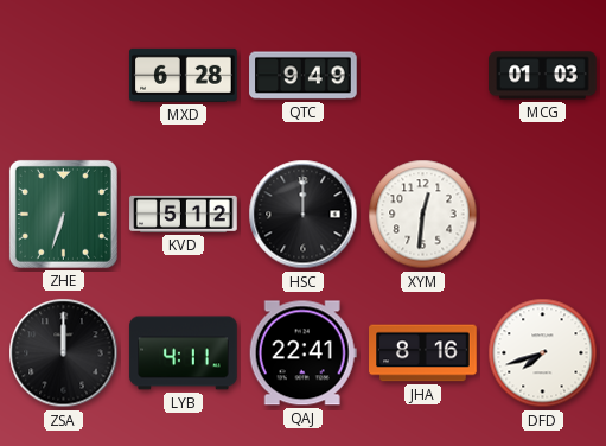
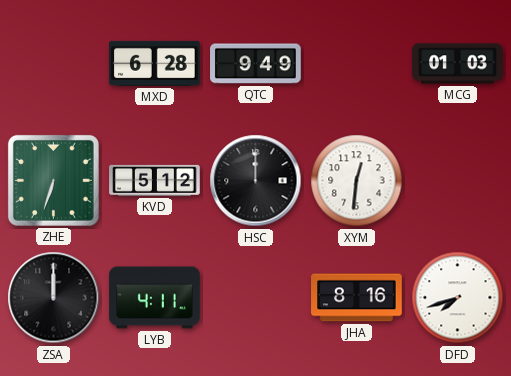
QAJ: 22:41 -> none (302, 353)
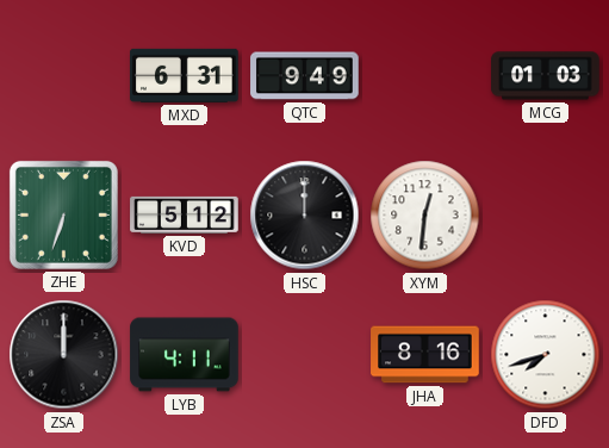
MXD: 6:28 -> 6:31 (185, 75)
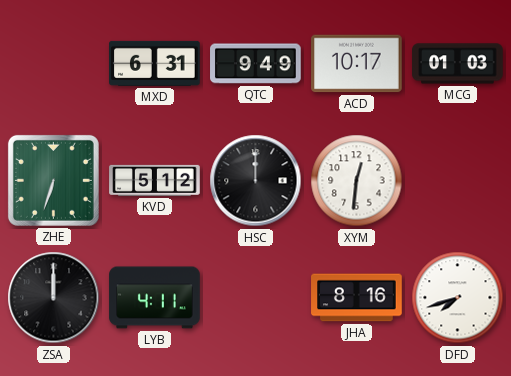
ACD: none -> 10:17 (357, 64)
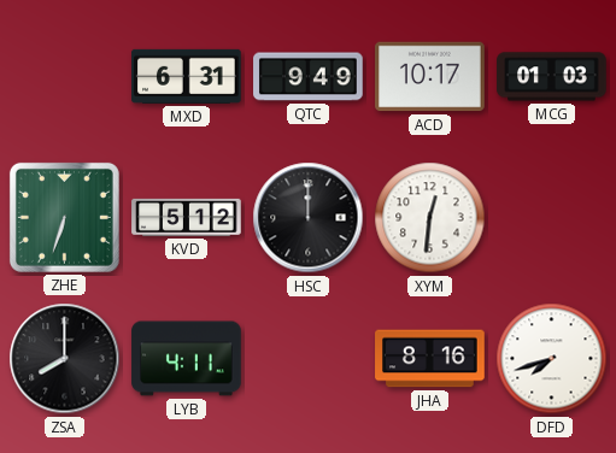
ZSA: 12:00 -> 8:00 (65, 359)
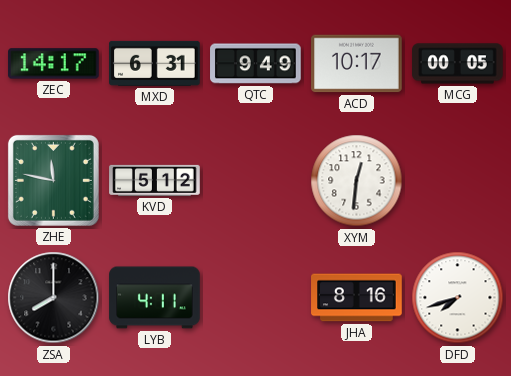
ZEC: none -> 14:17 (54, 64)
MCG: 01:03 -> 00:05 (458, 64)
ZHE: 6:33 -> 11:47 (53, 180)
HSC: 12:00 -> none (309, 218)
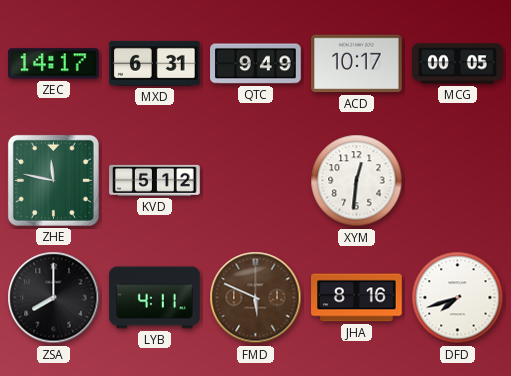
FMD: none -> 5:49 (256, 298)
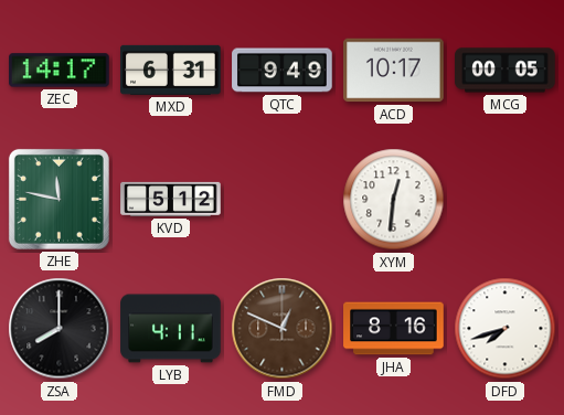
FMD: 5:49 -> 12:49 (283, 329)
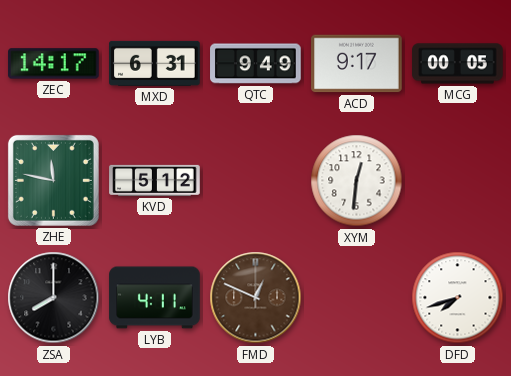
ACD: 10:17 -> 9:17 (357, 64)
JHA: 8:16 -> none (394, 329)
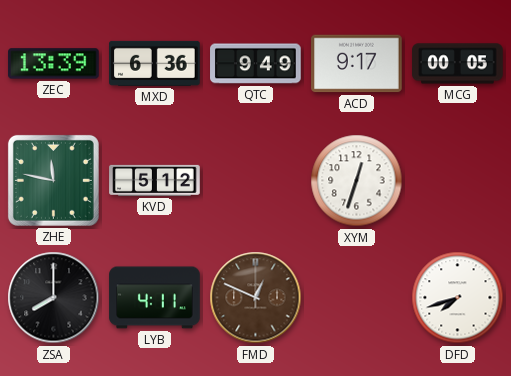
ZEC: 14:17 -> 13:39 (54, 64)
MXD: 6:31 -> 6:36 (155, 63)
XYM: 12:31 -> 12:33 (357, 181)
